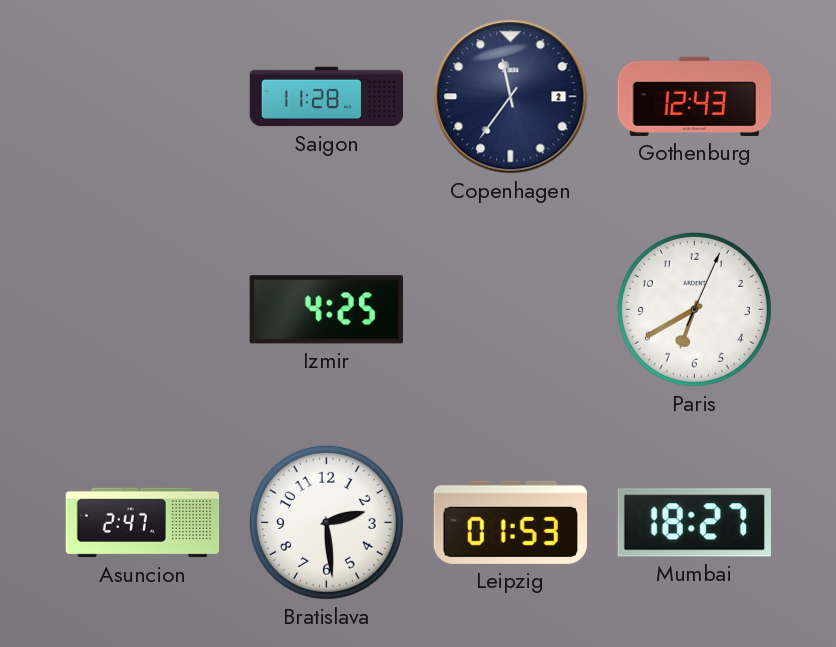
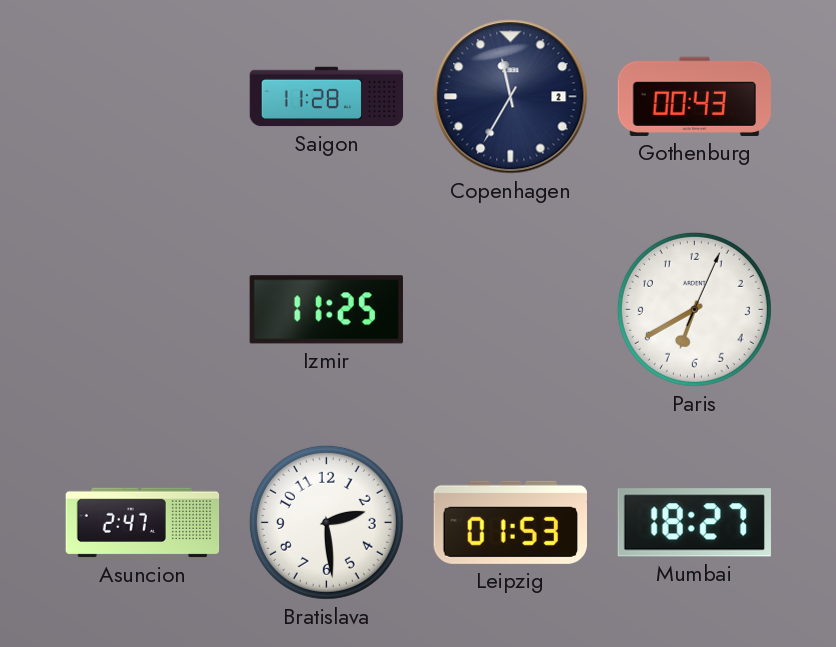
Copenhagen: 11:36 -> 11:35 (511, 97)
Gothenburg: 12:43 -> 00:43 (694, 96)
Izmir: 4:25 -> 11:25 (326, 310)
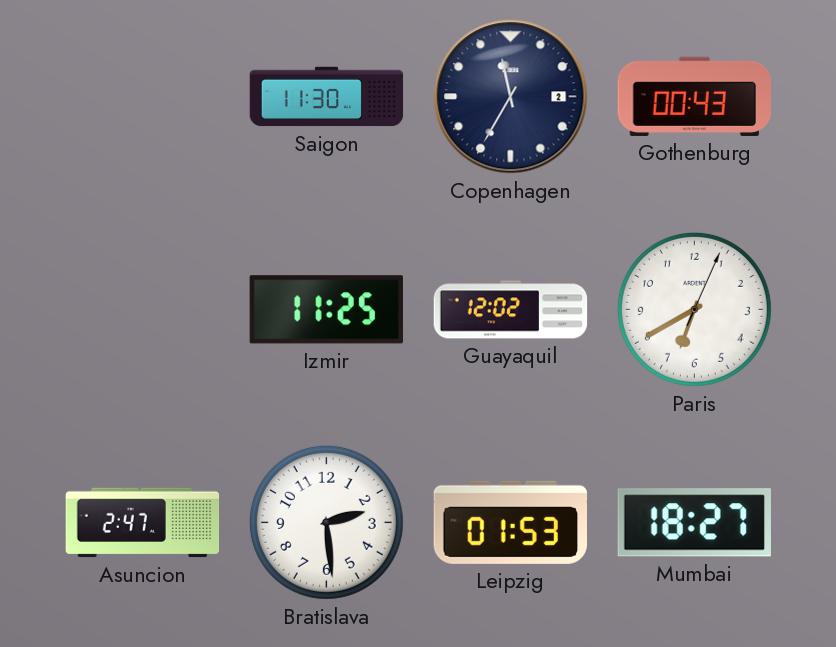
Saigon: 11:28 -> 11:30 (327, 97)
Guayaquil: none -> 12:02 (511, 310)
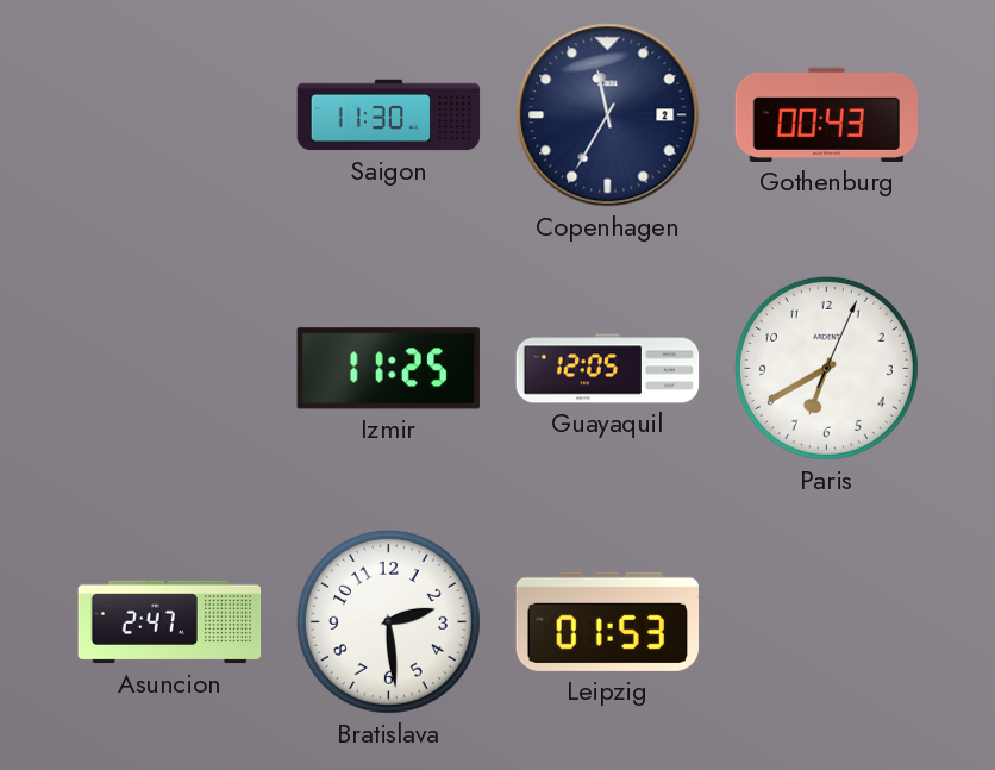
Guayaquil: 12:02 -> 12:05 (608, 369)
Mumbai: 18:27 -> none (694, 523)
